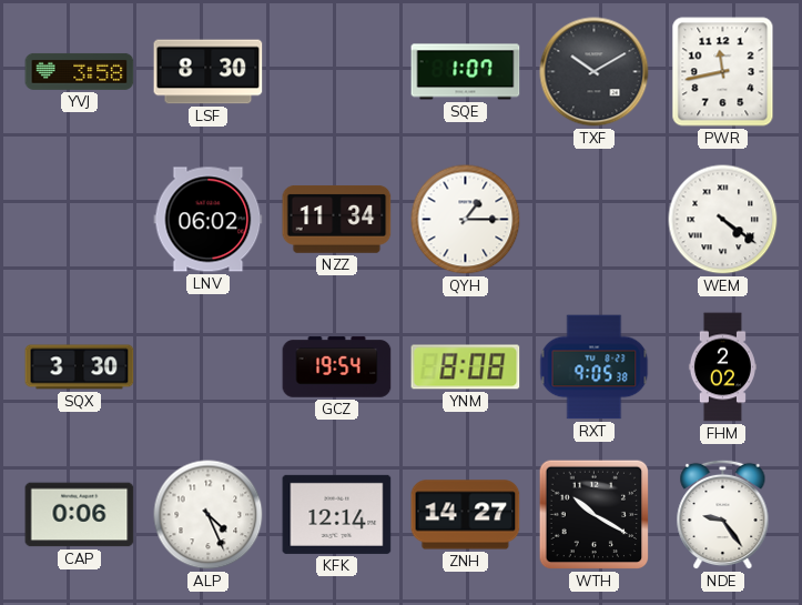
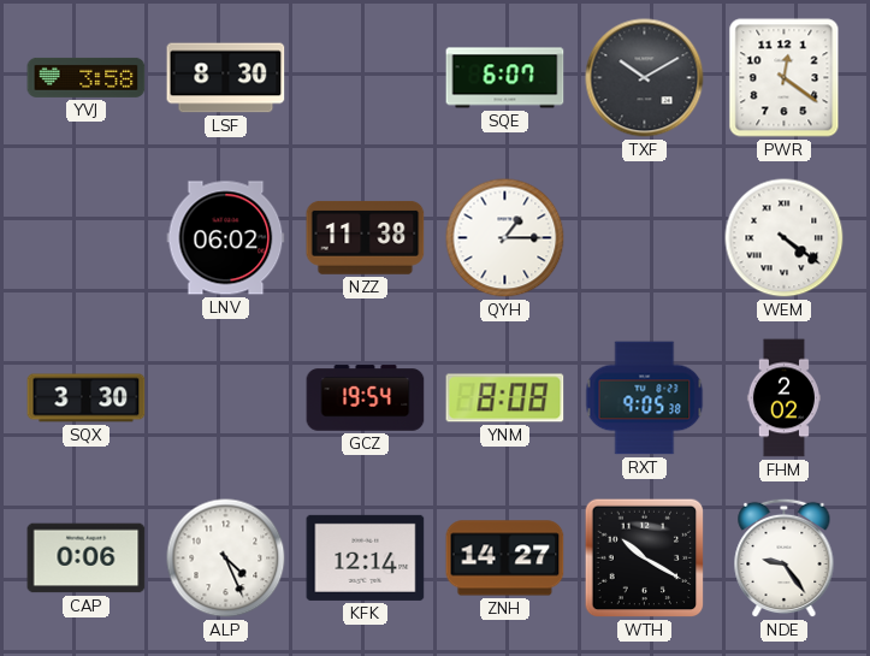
SQE: 1:07 -> 6:07 (505, 78)
PWR: 11:43 -> 12:21 (785, 78)
NZZ: 11:34 -> 11:38 (366, 237)
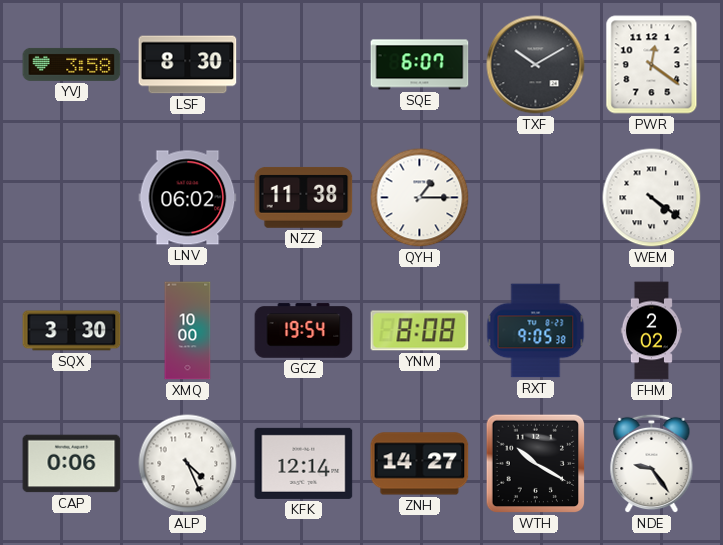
XMQ: none -> 10:00 (188, 331)
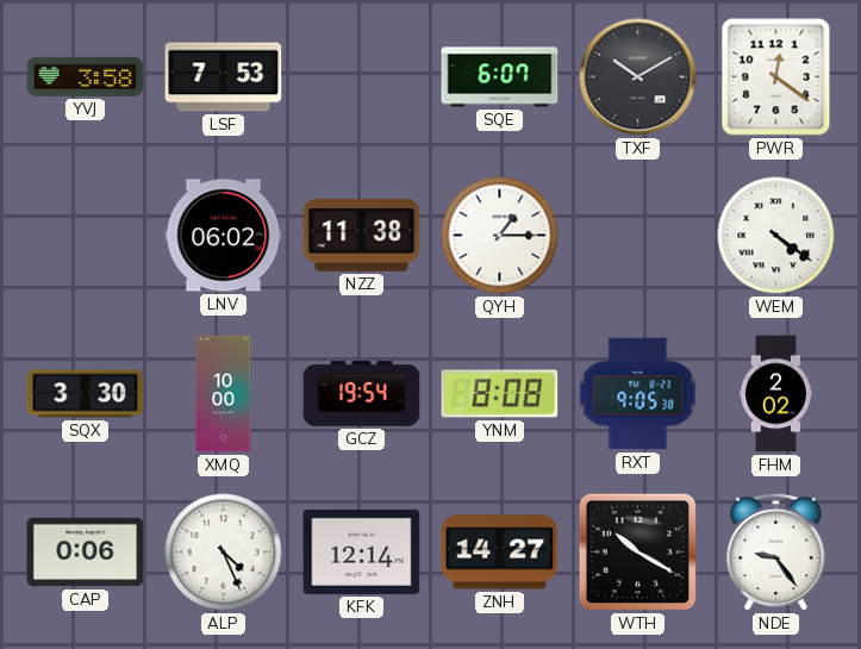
LSF: 8:30 -> 7:53 (224, 77)
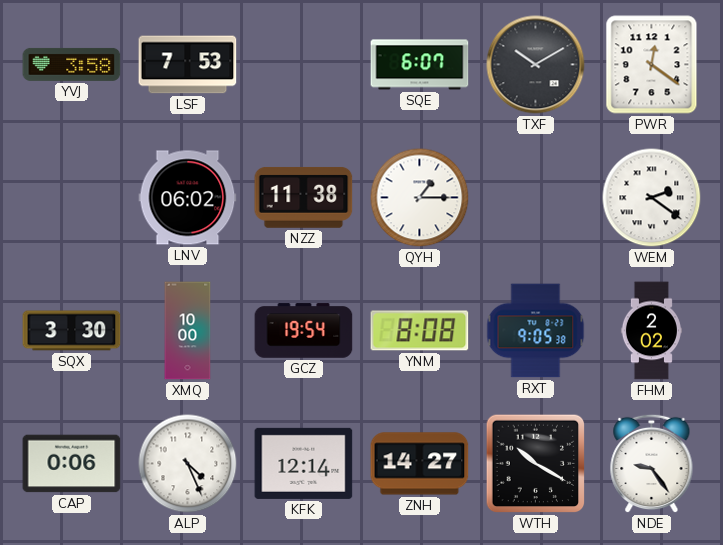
WEM: 4:21 -> 2:21 (652, 198)
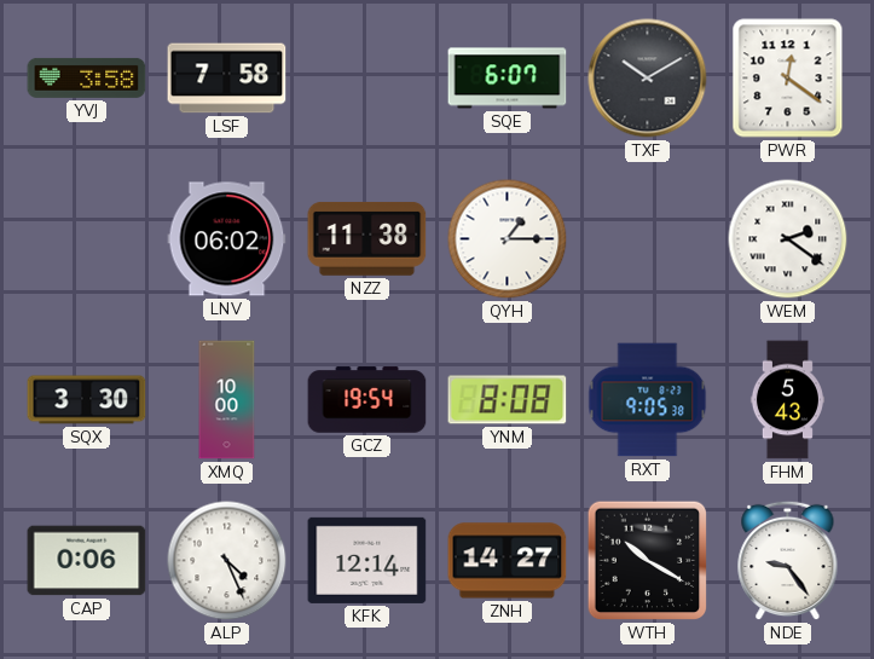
LSF: 7:53 -> 7:58 (227, 79)
FHM: 2:02 -> 5:43 (787, 400)
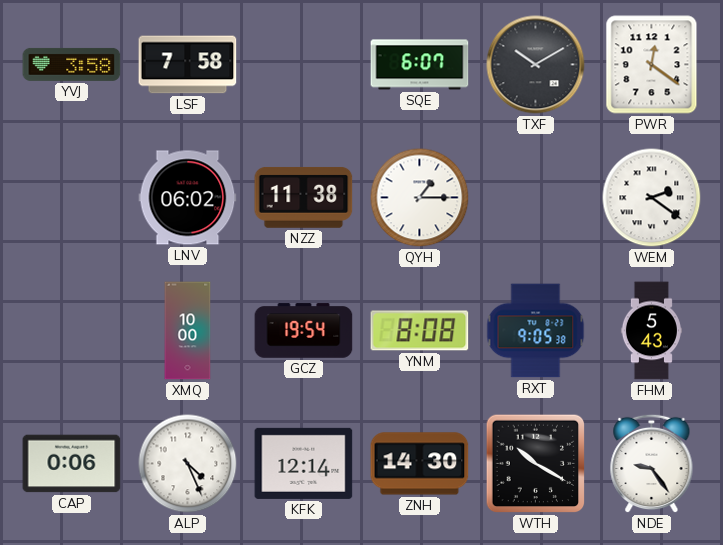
SQX: 3:30 -> none (87, 400)
ZNH: 14:27 -> 14:30 (420, 464)
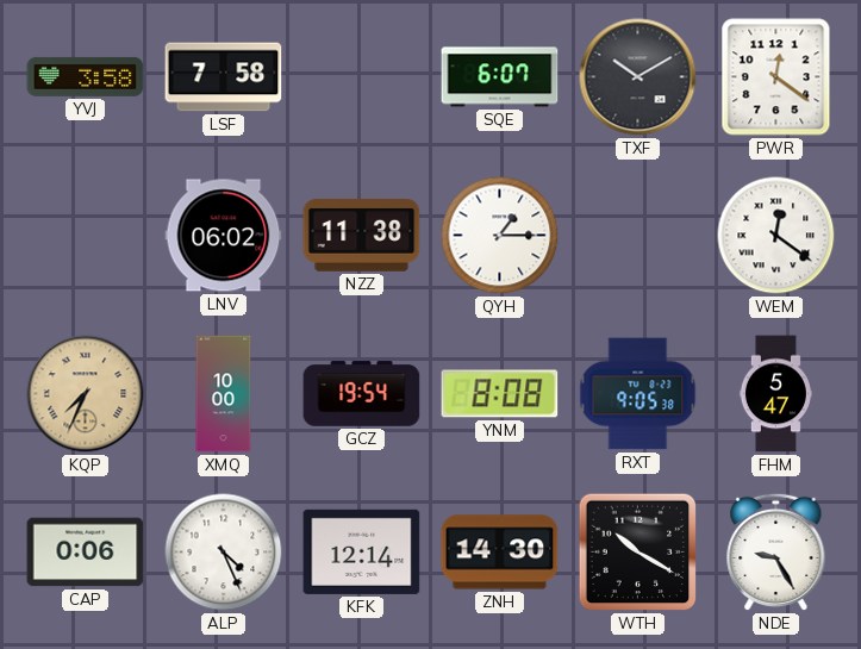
WEM: 2:21 -> 12:21 (776, 236)
KQP: none -> 7:34 (86, 394)
FHM: 5:43 -> 5:47 (775, 394)
NDE: 9:24 -> 9:25 (776, 553)
